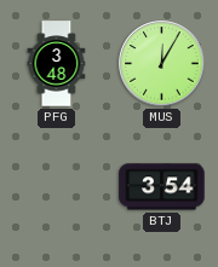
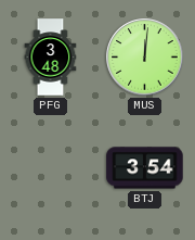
MUS: 12:05 -> 12:01 (145, 58)
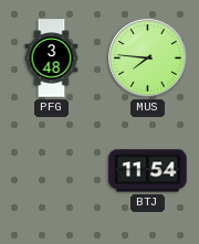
MUS: 12:01 -> 7:46 (148, 59)
BTJ: 3:54 -> 11:54 (148, 171)
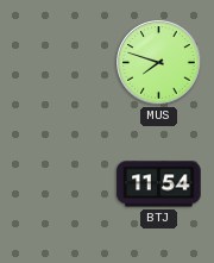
PFG: 3:48 -> none (52, 59)
MUS: 7:46 -> 7:48 (159, 63)
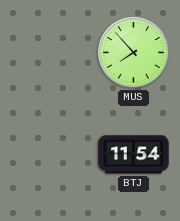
MUS: 7:48 -> 7:53 (134, 53)
